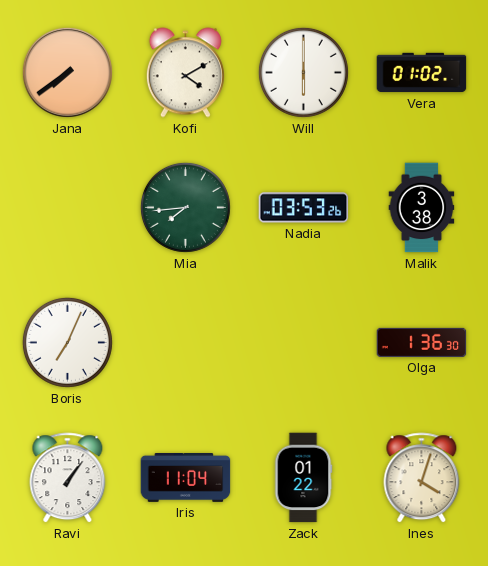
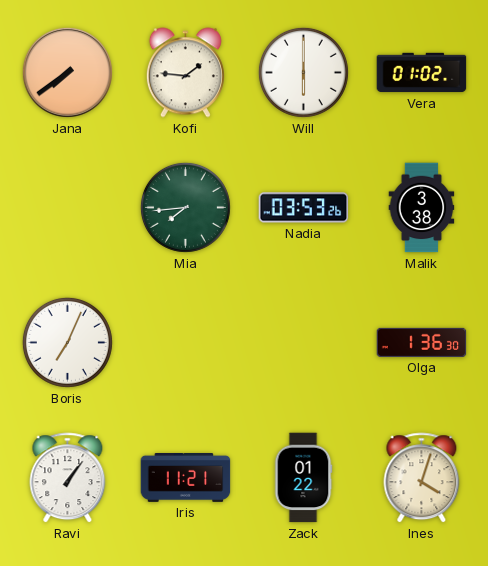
Kofi: 4:10 -> 1:46 (185, 73)
Iris: 11:04 -> 11:21 (186, 478)
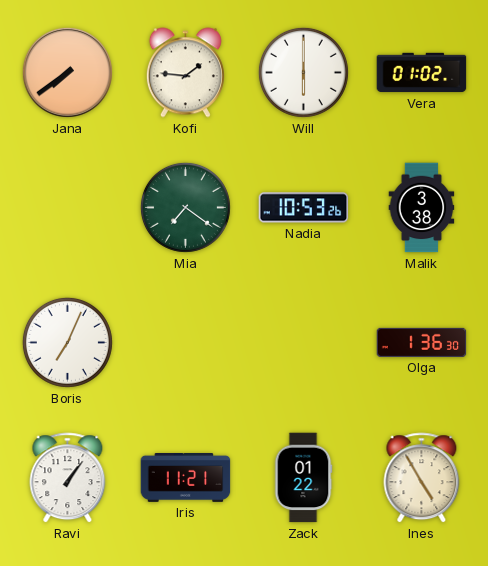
Mia: 7:44 -> 7:21 (185, 207)
Nadia: 03:53 -> 10:53 (304, 208)
Ines: 4:03 -> 4:55 (422, 478)
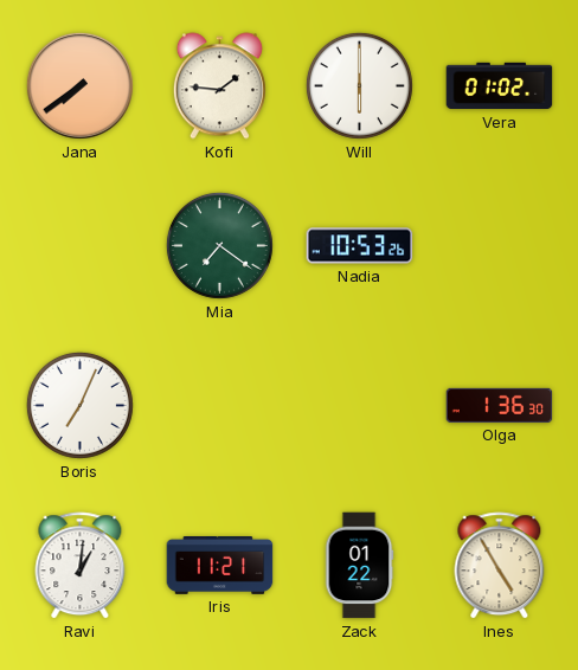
Malik: 3:38 -> none (422, 208)
Ravi: 1:06 -> 1:01 (81, 566)
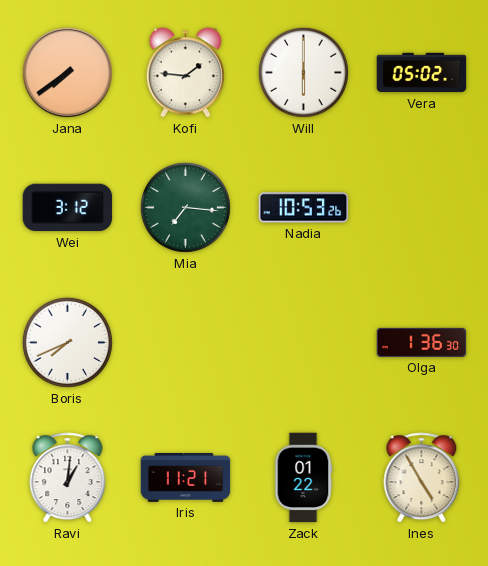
Vera: 01:02 -> 05:02 (422, 73)
Wei: none -> 3:12 (68, 208)
Mia: 7:21 -> 7:16 (185, 207)
Boris: 7:04 -> 7:41 (67, 342)
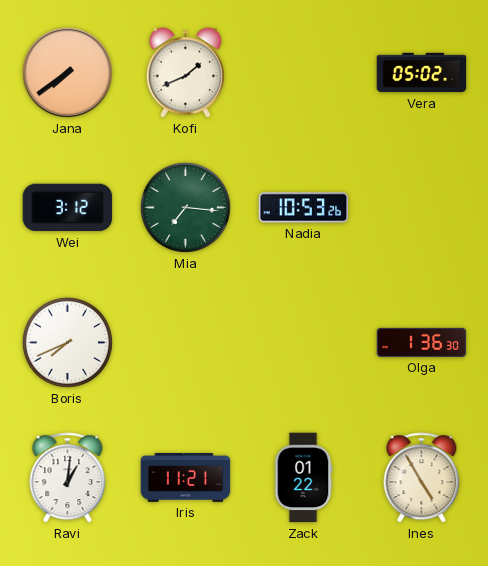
Kofi: 1:46 -> 1:41 (185, 73)
Will: 6:00 -> none (303, 72)
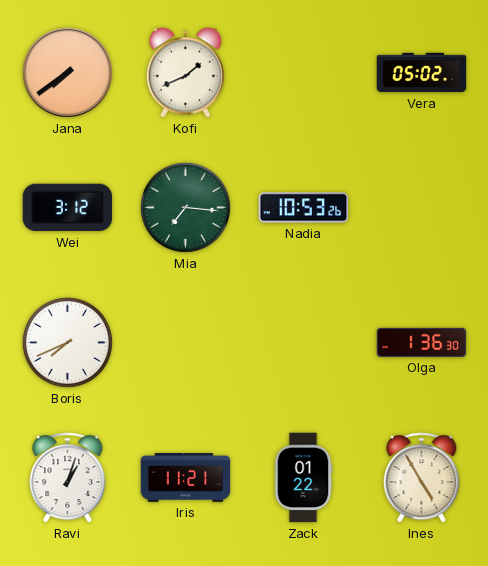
Ravi: 1:01 -> 1:03 (68, 478)
